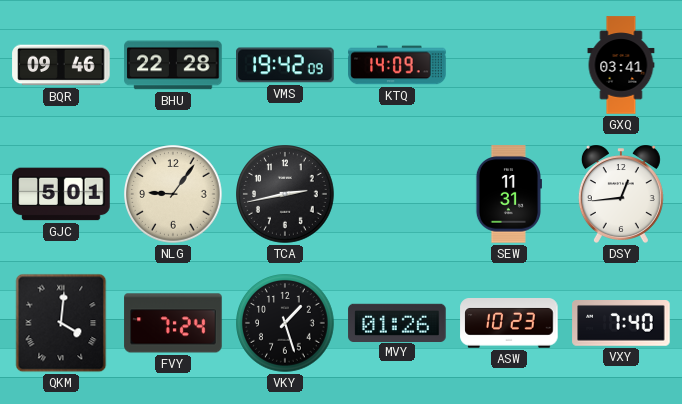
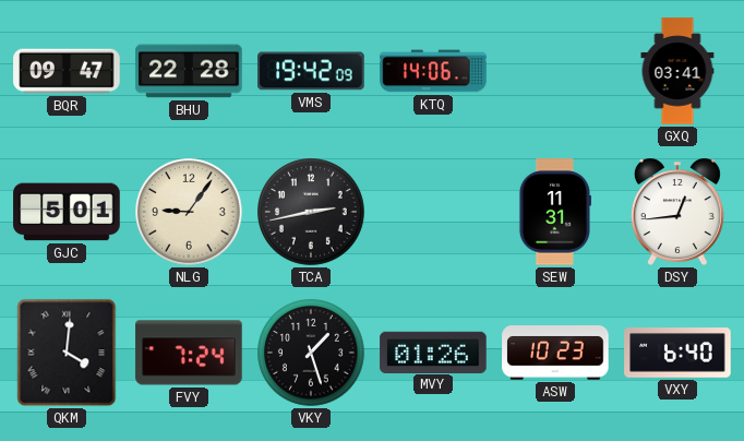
BQR: 09:46 -> 09:47 (67, 71)
KTQ: 14:09 -> 14:06 (433, 71)
VXY: 7:40 -> 6:40 (677, 354)
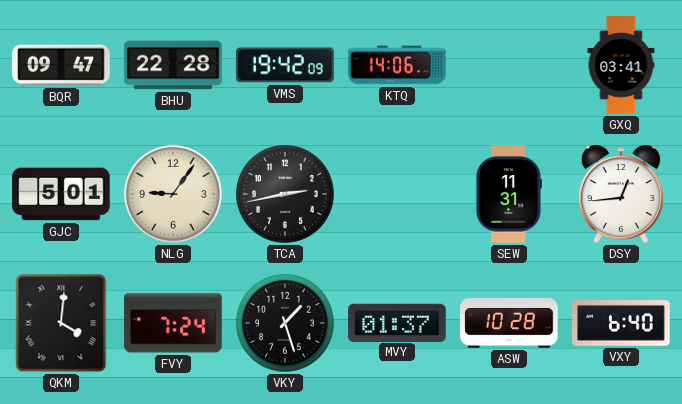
MVY: 01:26 -> 01:37 (397, 322)
ASW: 10:23 -> 10:28 (509, 323)
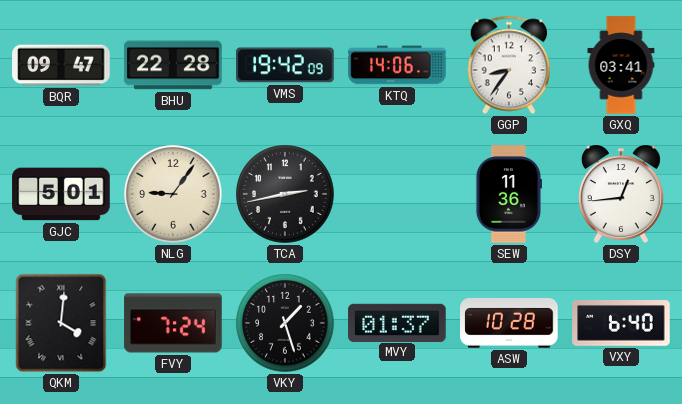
GGP: none -> 8:36 (508, 65)
SEW: 11:31 -> 11:36 (508, 194)
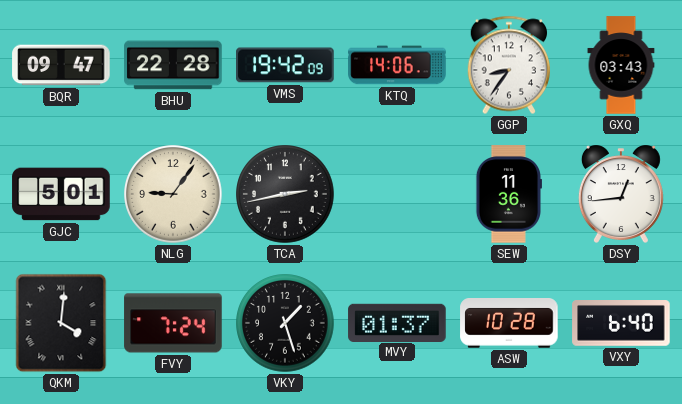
GXQ: 03:41 -> 03:43 (621, 65)
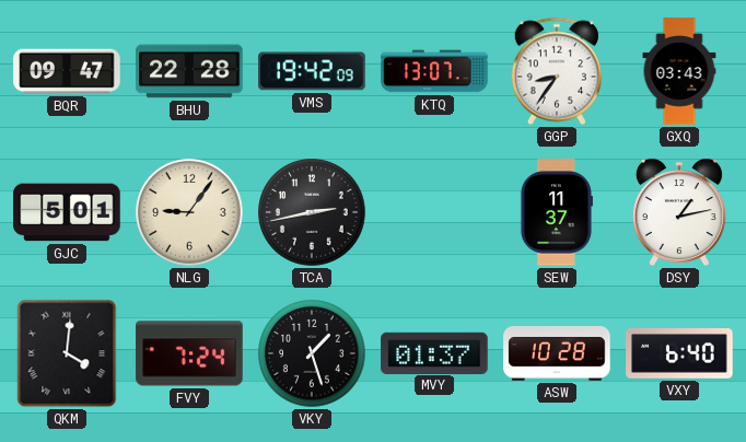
KTQ: 14:06 -> 13:07 (434, 71)
SEW: 11:36 -> 11:37 (556, 212)
DSY: 12:44 -> 1:13 (679, 212)
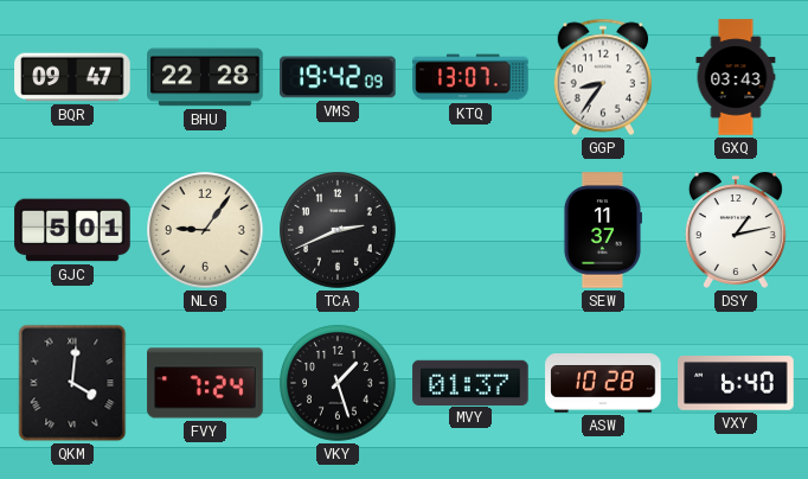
TCA: 2:43 -> 2:41 (338, 230)
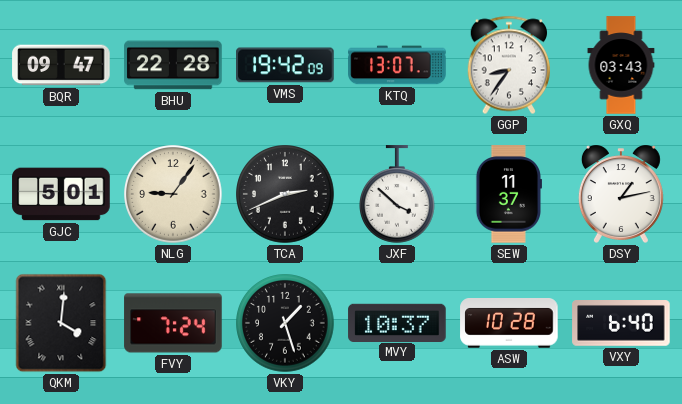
JXF: none -> 3:52 (398, 194)
MVY: 01:37 -> 10:37 (397, 322)
